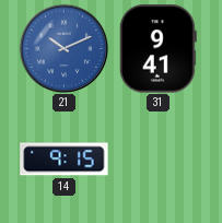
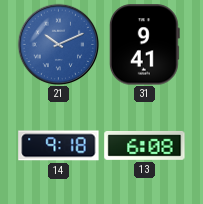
14: 9:15 -> 9:18 (59, 146)
13: none -> 6:08 (145, 146)
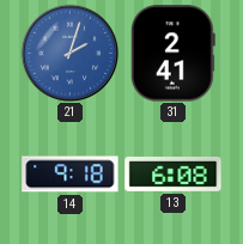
21: 10:11 -> 2:03 (69, 53)
31: 9:41 -> 2:41 (172, 54)
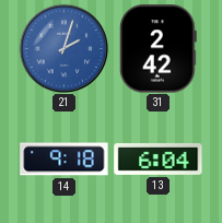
31: 2:41 -> 2:42 (157, 49)
13: 6:08 -> 6:04 (159, 160)
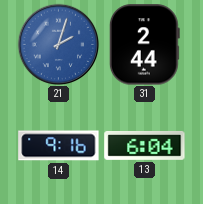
31: 2:42 -> 2:44 (144, 45)
14: 9:18 -> 9:16 (59, 146)
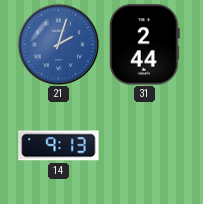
14: 9:16 -> 9:13 (59, 146)
13: 6:04 -> none (145, 146)
